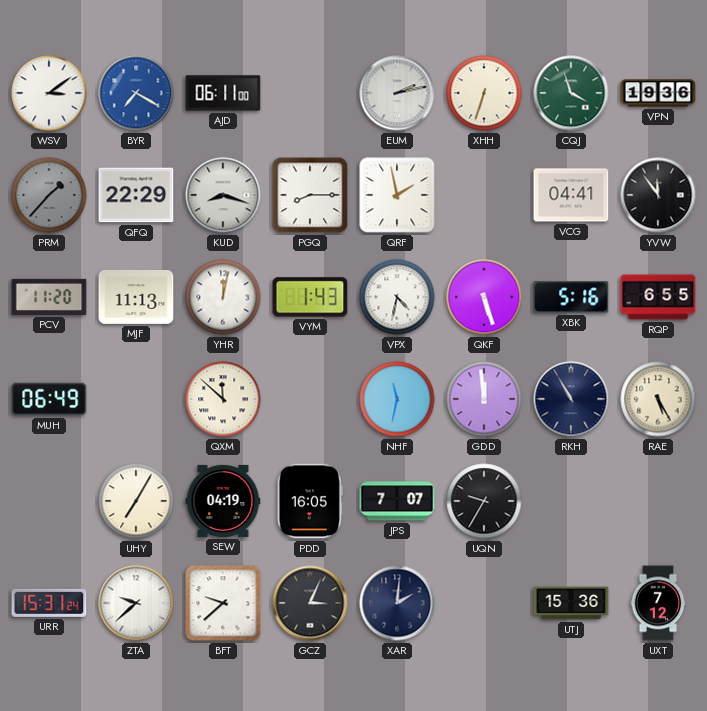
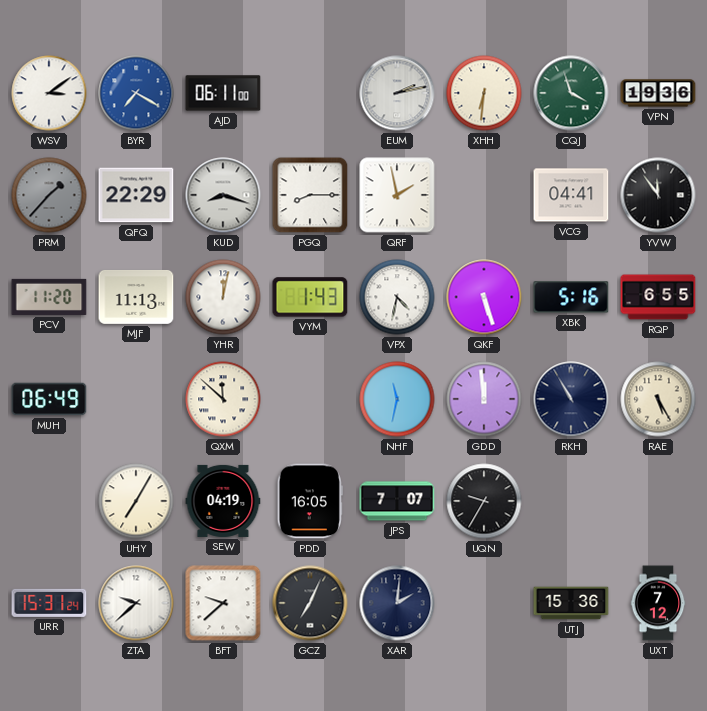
XHH: 6:33 -> 6:31 (484, 93)
GCZ: 3:04 -> 7:04 (310, 603)
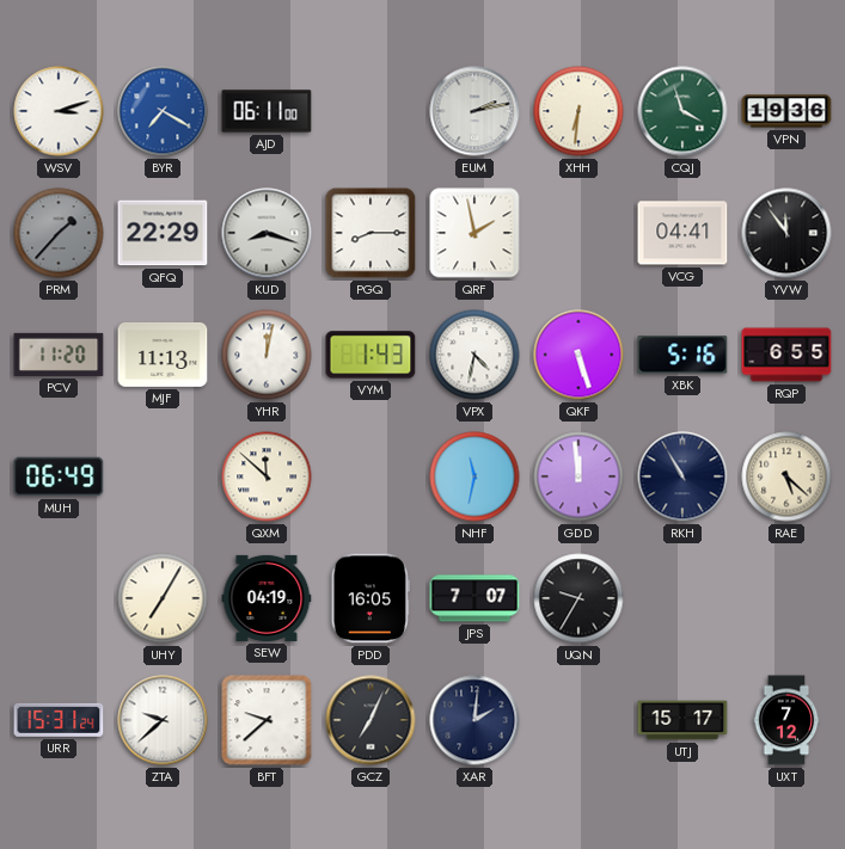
WSV: 3:09 -> 3:12 (59, 111)
RAE: 5:25 -> 5:22 (786, 476)
UTJ: 15:36 -> 15:17 (682, 720)
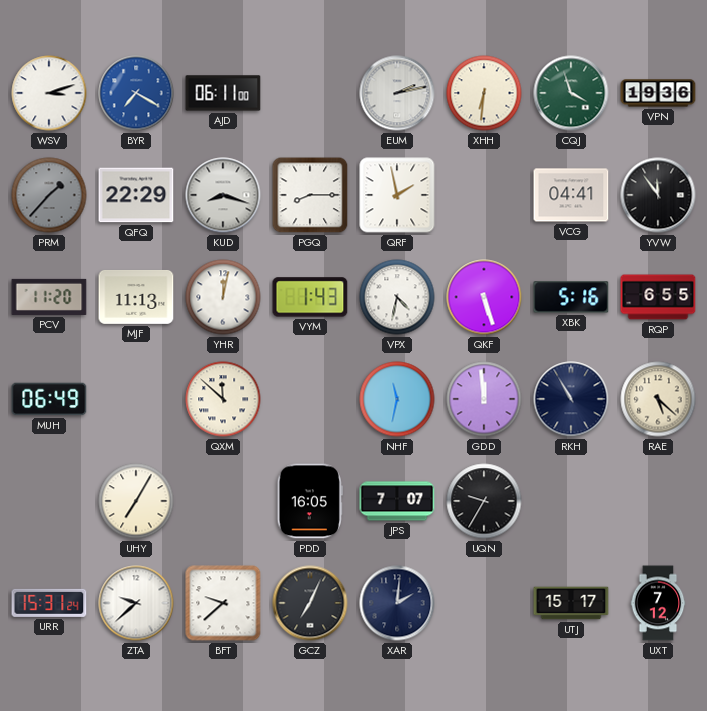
SEW: 04:19 -> none (267, 598)
